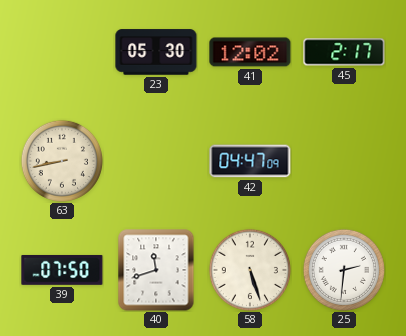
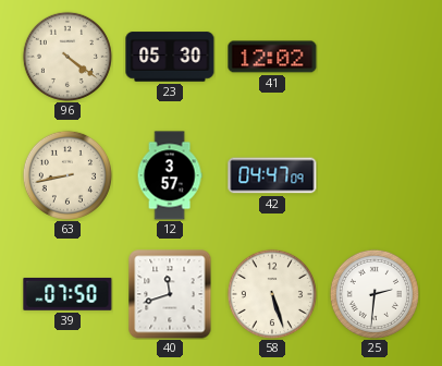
96: none -> 4:21 (67, 57)
45: 2:17 -> none (344, 52)
12: none -> 3:57 (170, 175)
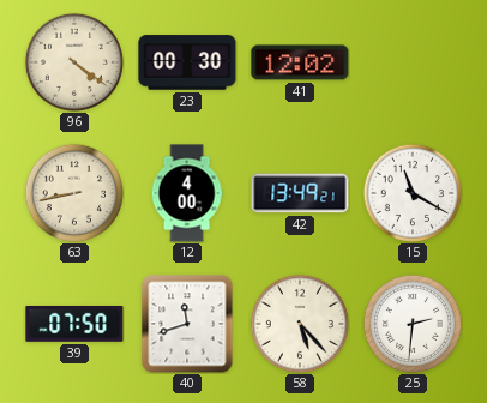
23: 05:30 -> 00:30 (187, 62)
12: 3:57 -> 4:00 (187, 193)
42: 04:47 -> 13:49 (300, 193)
15: none -> 11:20 (413, 193)
58: 5:27 -> 5:23 (300, 324)
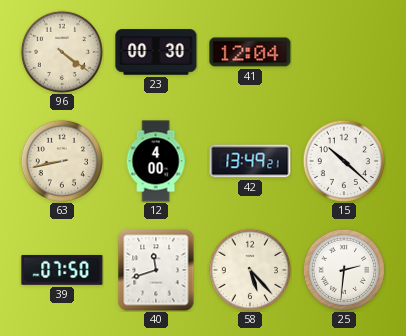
41: 12:02 -> 12:04 (250, 52)
15: 11:20 -> 10:22 (344, 161)
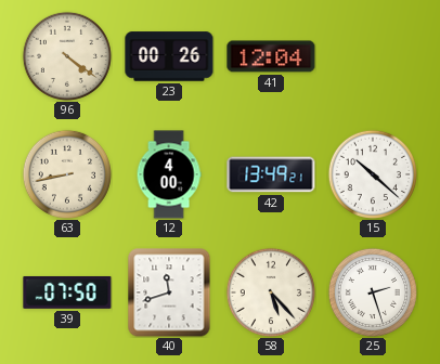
23: 00:30 -> 00:26 (169, 56)
25: 2:31 -> 2:27 (373, 292)
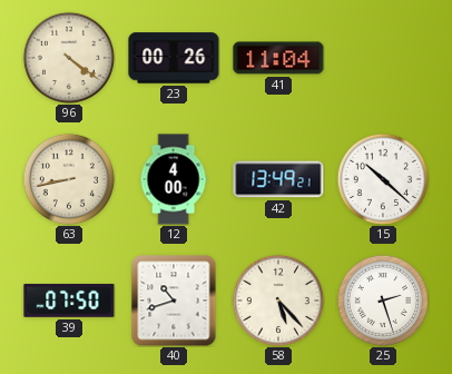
41: 12:04 -> 11:04 (278, 58)
40: 11:42 -> 10:42 (174, 301)
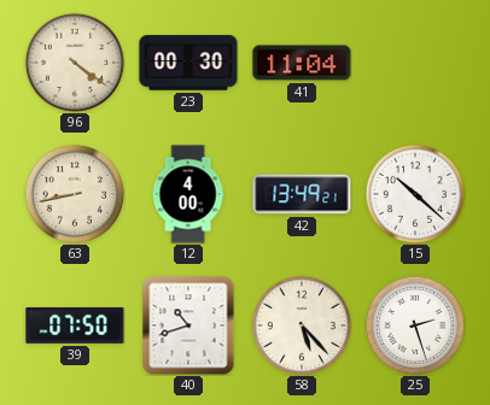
23: 00:26 -> 00:30 (188, 63)
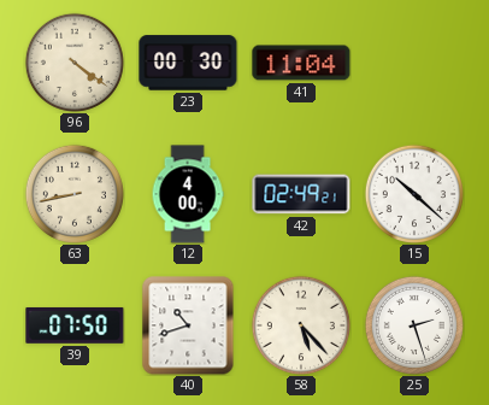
42: 13:49 -> 02:49 (301, 194)
